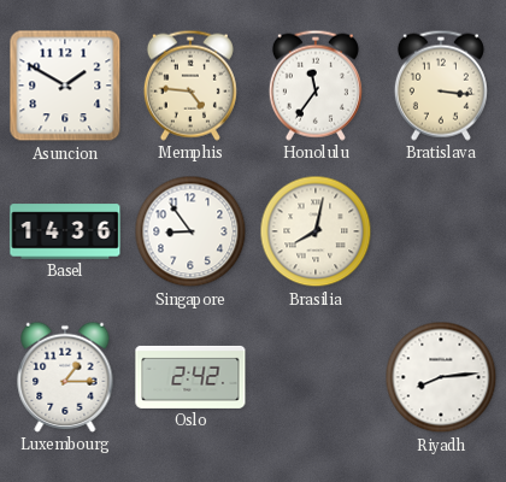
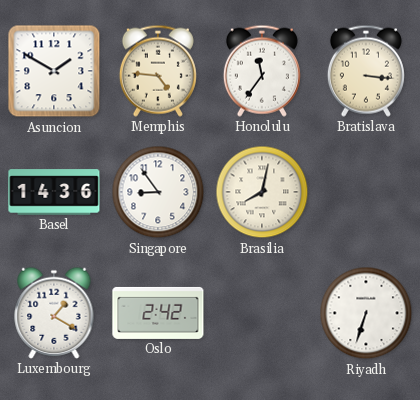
Luxembourg: 1:15 -> 1:20 (54, 313)
Riyadh: 8:14 -> 6:33 (366, 313)
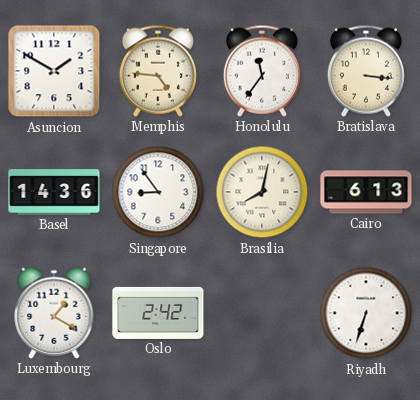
Cairo: none -> 6:13 (366, 192)
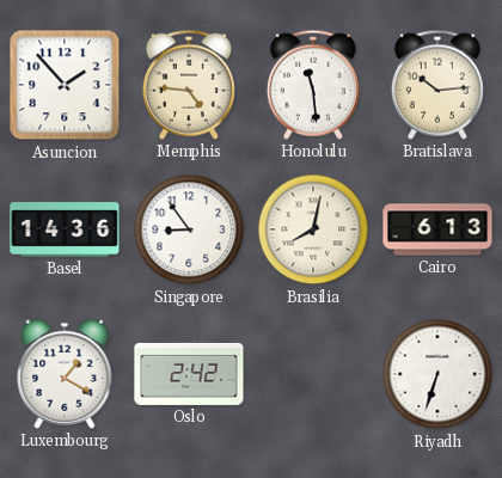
Asuncion: 1:50 -> 1:53 (65, 85)
Honolulu: 11:36 -> 11:29 (313, 85)
Bratislava: 3:16 -> 10:14 (437, 85)
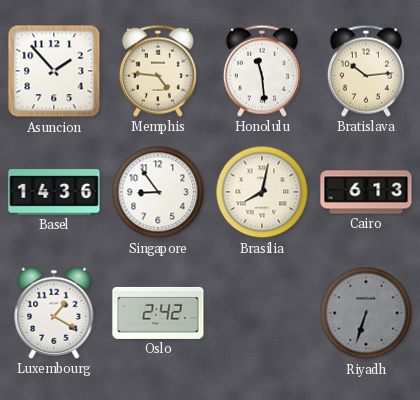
Riyadh dial: white -> grey (366, 313)
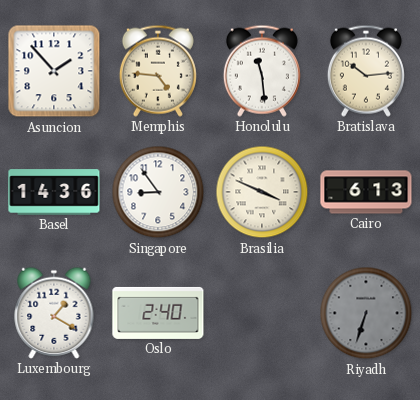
Brasilia: 8:02 -> 3:49 (262, 192)
Oslo: 2:42 -> 2:40 (158, 313)
